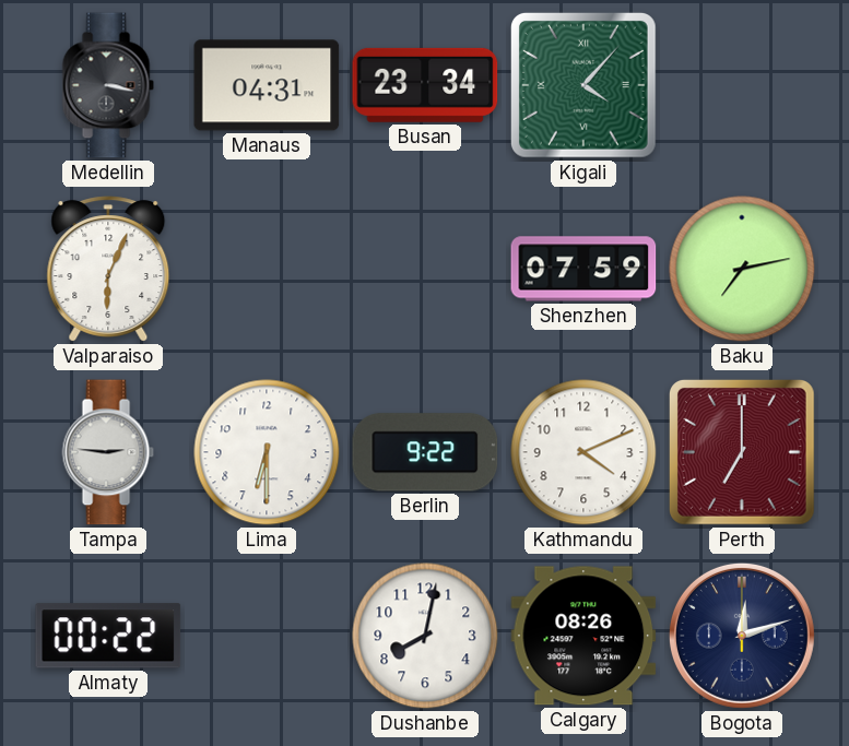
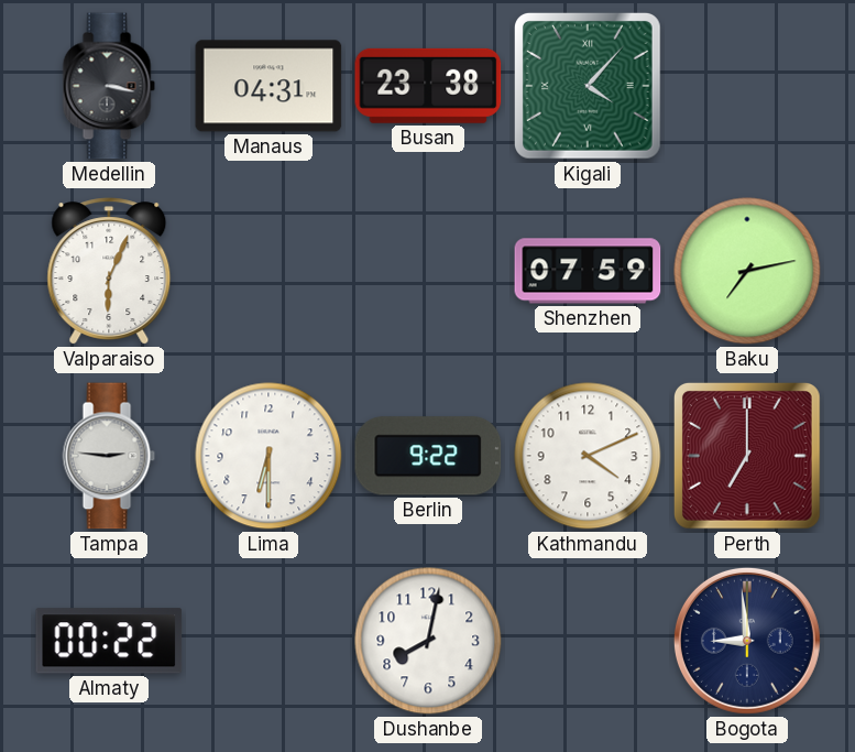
Busan: 23:34 -> 23:38 (428, 86)
Calgary: 08:26 -> none (583, 636)
Bogota: 12:12 -> 8:59 (747, 641)
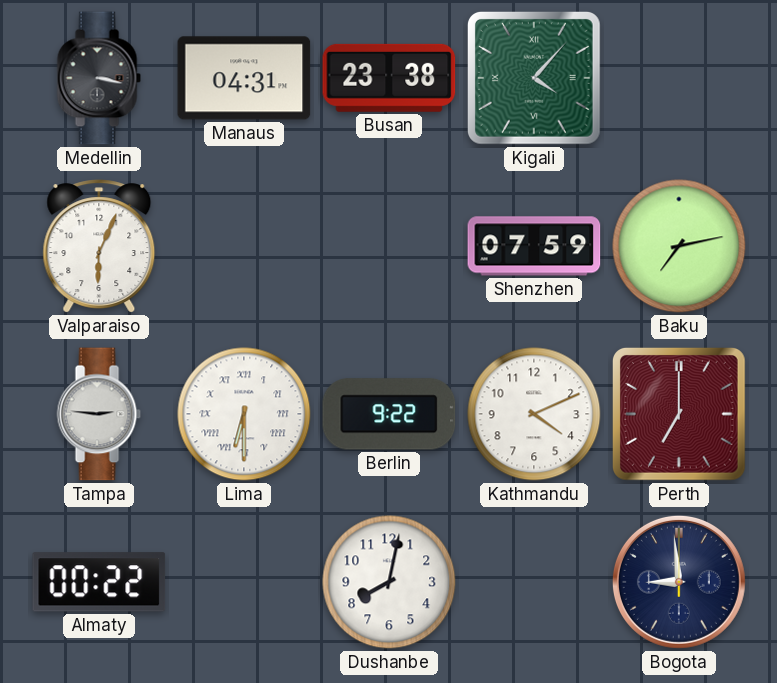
Lima numerals: Arabic -> Roman (244, 414)
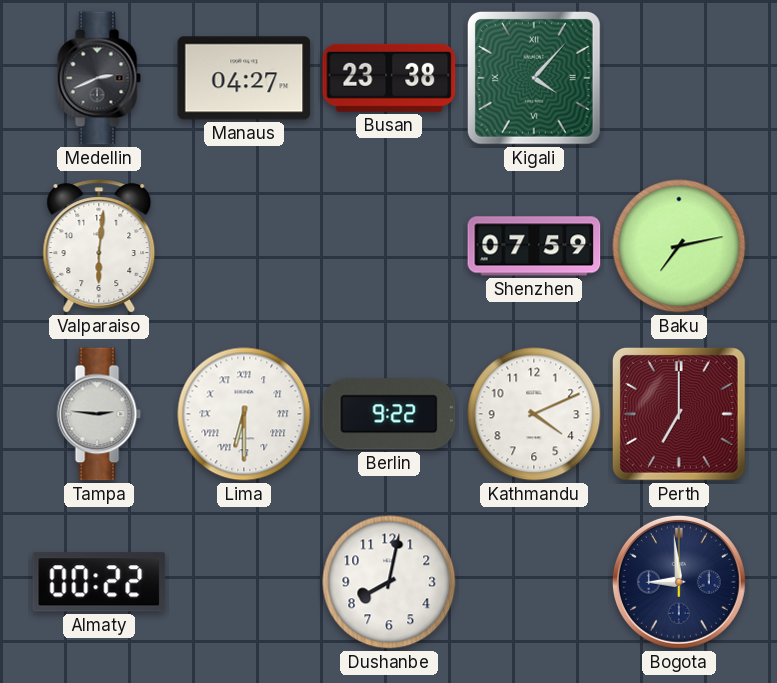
Medellin: 3:17 -> 2:41 (99, 78)
Manaus: 04:31 -> 04:27 (244, 78)
Valparaiso: 6:04 -> 6:01 (99, 246)
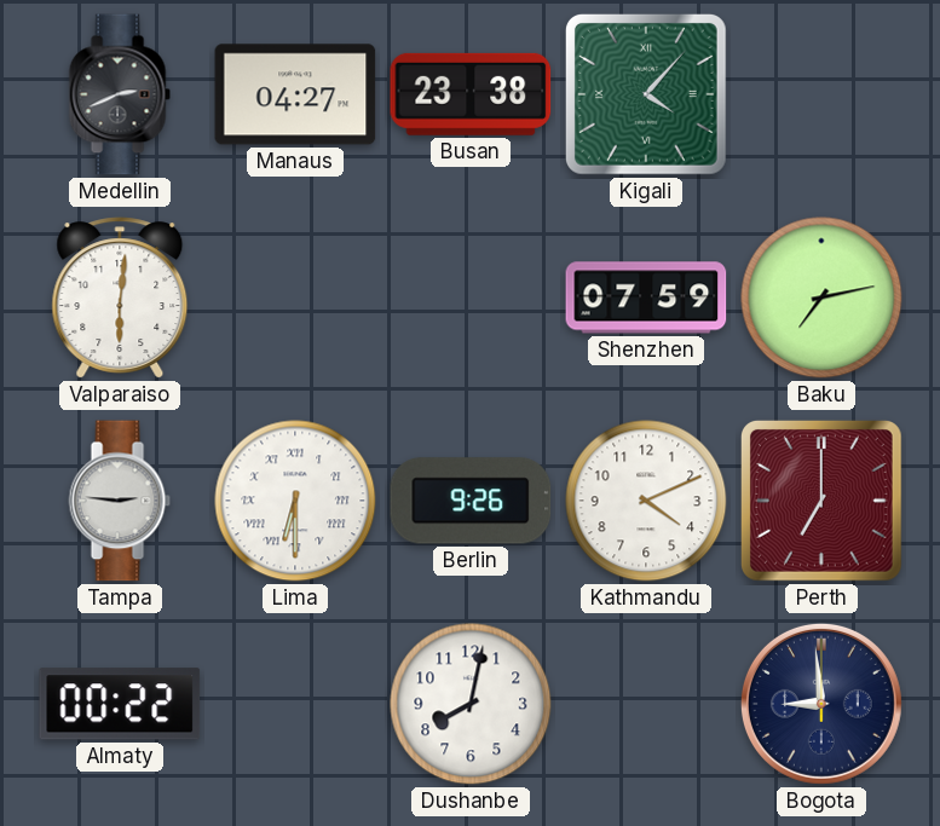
Berlin: 9:22 -> 9:26 (471, 501)
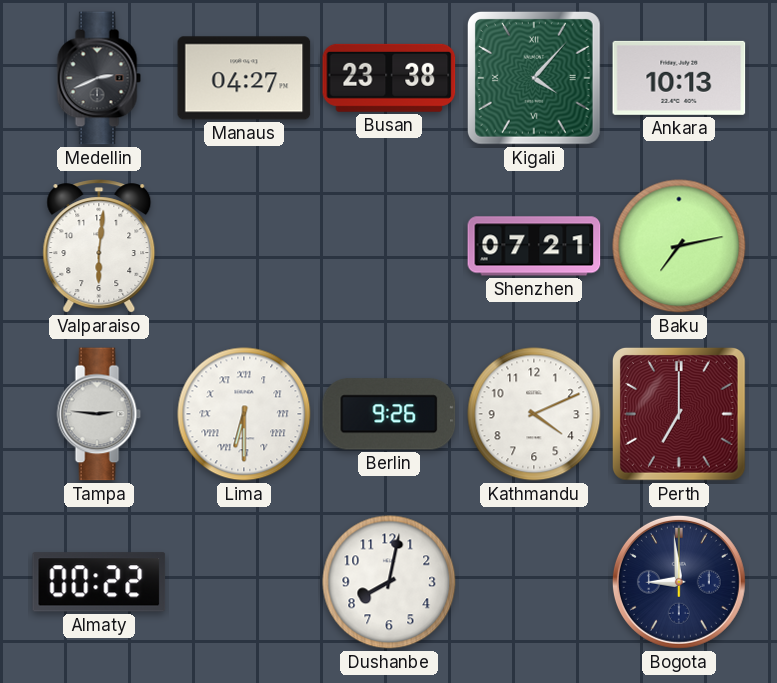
Ankara: none -> 10:13 (679, 78)
Shenzhen: 07:59 -> 07:21 (534, 246)
